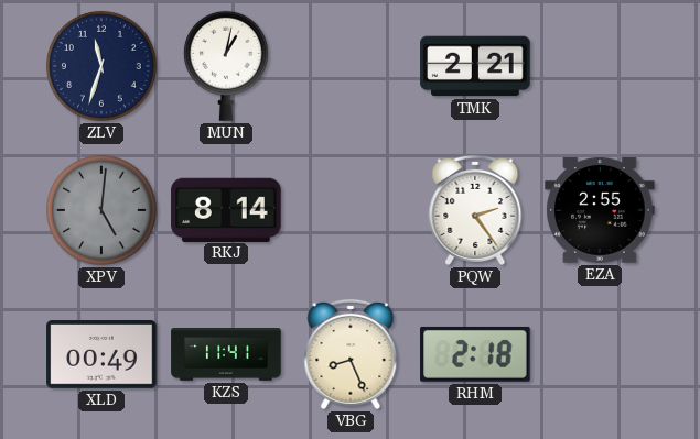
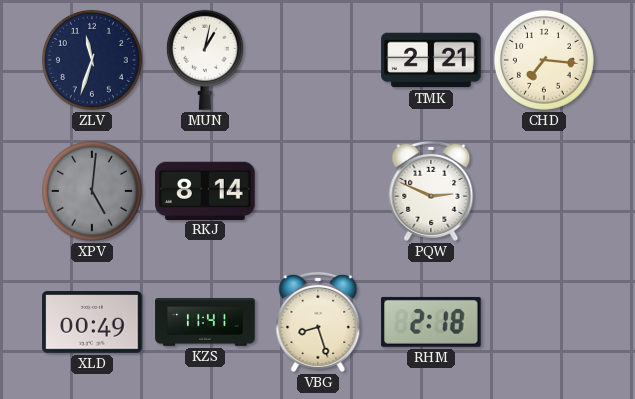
CHD: none -> 7:16 (544, 60)
PQW: 2:24 -> 2:49 (431, 191)
EZA: 2:55 -> none (600, 210)
VBG: 8:26 -> 8:27 (318, 322)
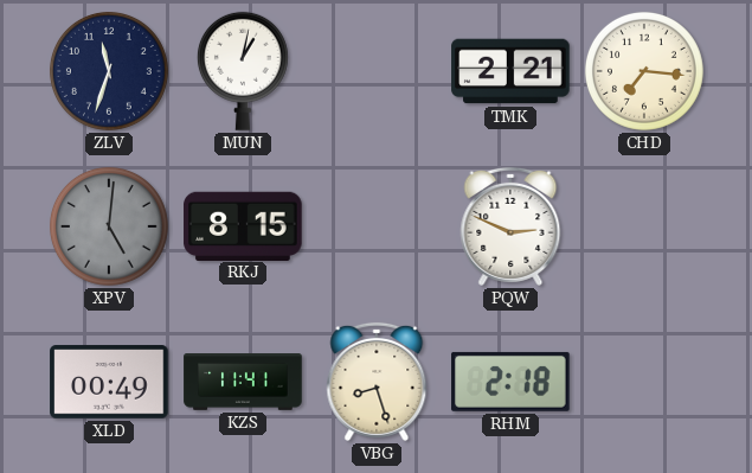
RKJ: 8:14 -> 8:15 (243, 225)
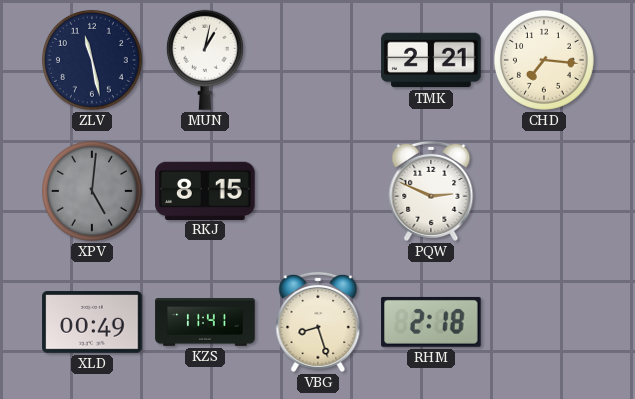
ZLV: 11:33 -> 11:28 (92, 60)
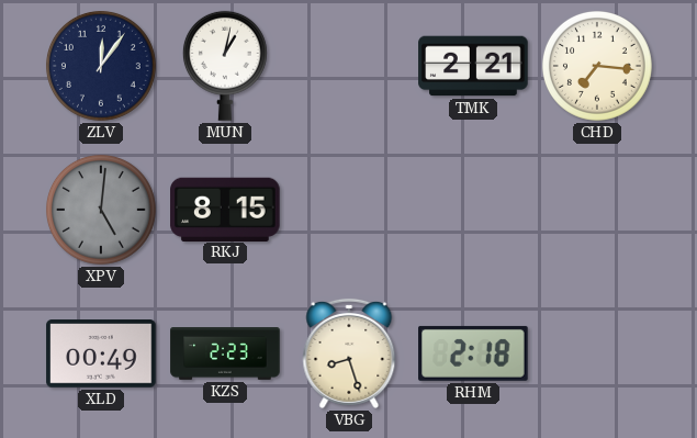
ZLV: 11:28 -> 12:06 (101, 66)
PQW: 2:49 -> none (431, 191)
KZS: 11:41 -> 2:23 (225, 355)
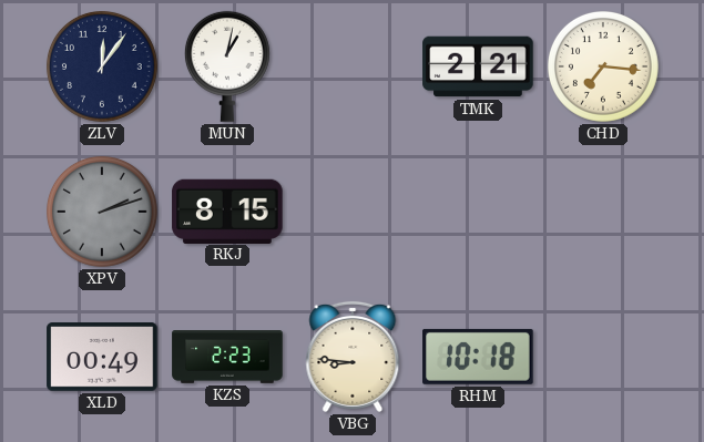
XPV: 5:01 -> 2:12 (102, 212)
VBG: 8:27 -> 8:46 (353, 357)
RHM: 2:18 -> 10:18 (478, 357)
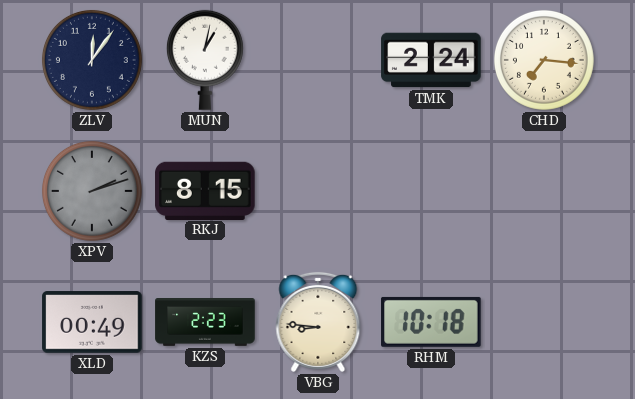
TMK: 2:21 -> 2:24 (431, 60)
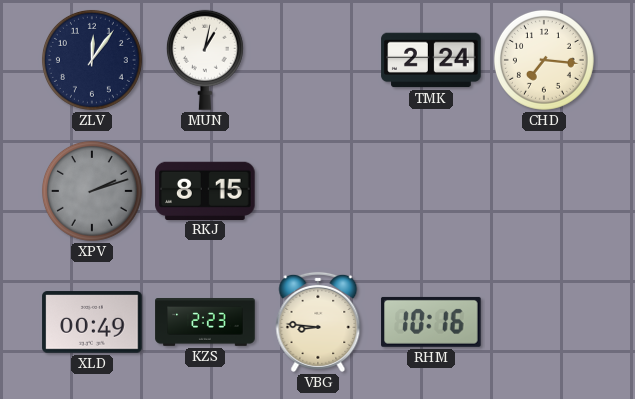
RHM: 10:18 -> 10:16 (431, 322)
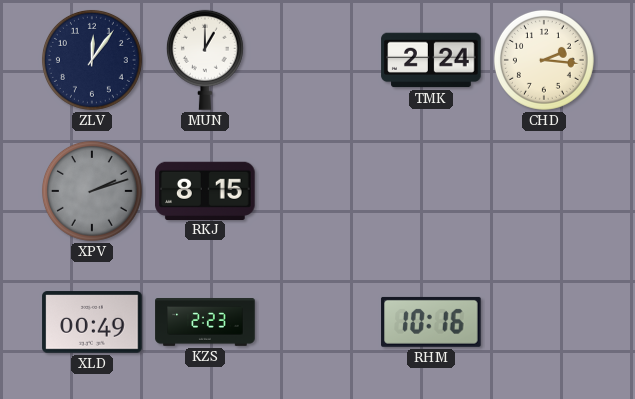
MUN: 1:02 -> 1:00 (205, 60)
CHD: 7:16 -> 2:16 (544, 60)
VBG: 8:46 -> none (318, 322)
